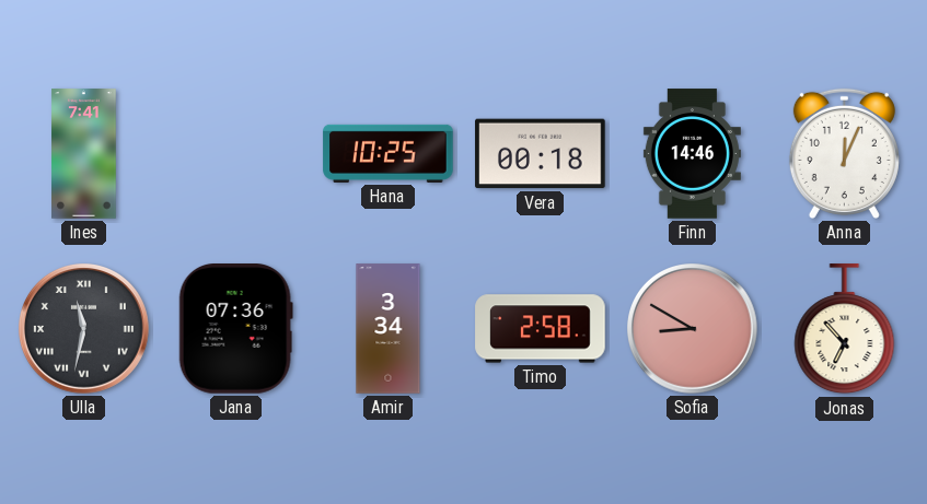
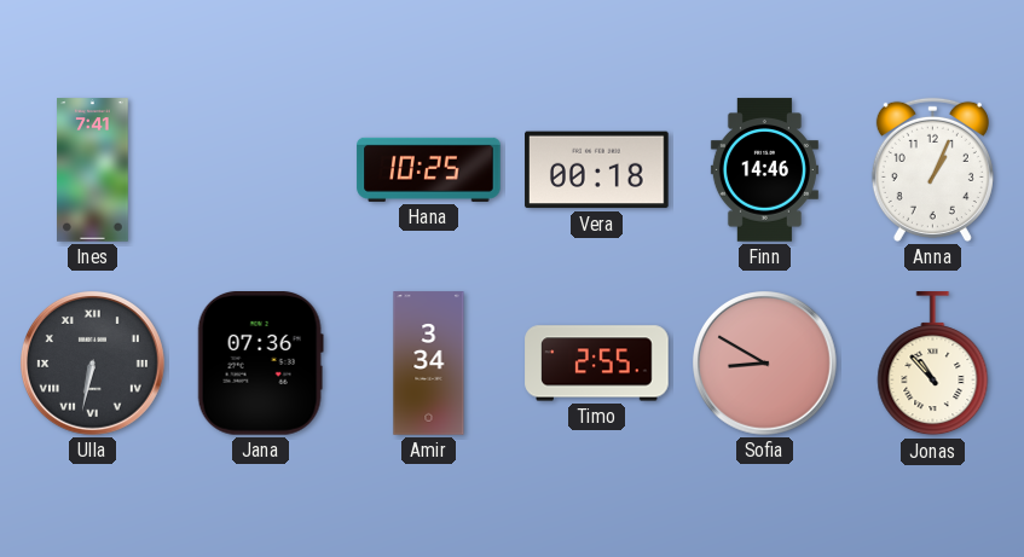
Anna: 12:04 -> 1:04 (932, 169)
Ulla: 11:32 -> 6:32 (93, 364)
Timo: 2:58 -> 2:55 (597, 364)
Jonas: 6:53 -> 10:53 (933, 364)
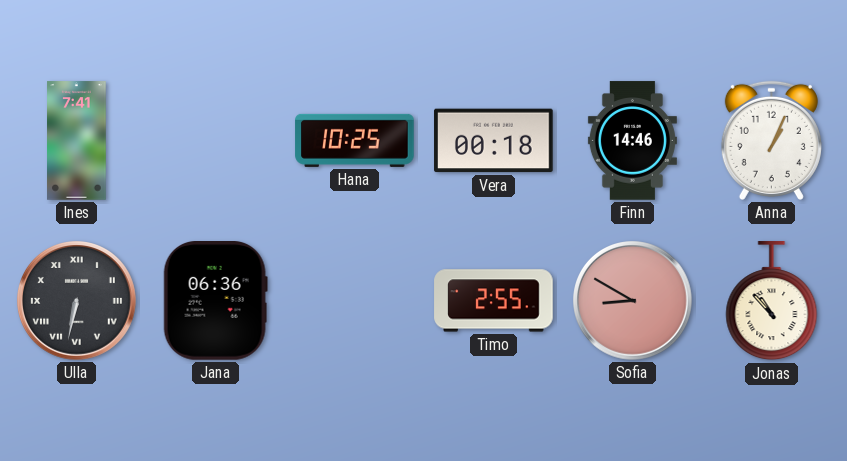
Jana: 07:36 -> 06:36 (215, 301)
Amir: 3:34 -> none (429, 364)
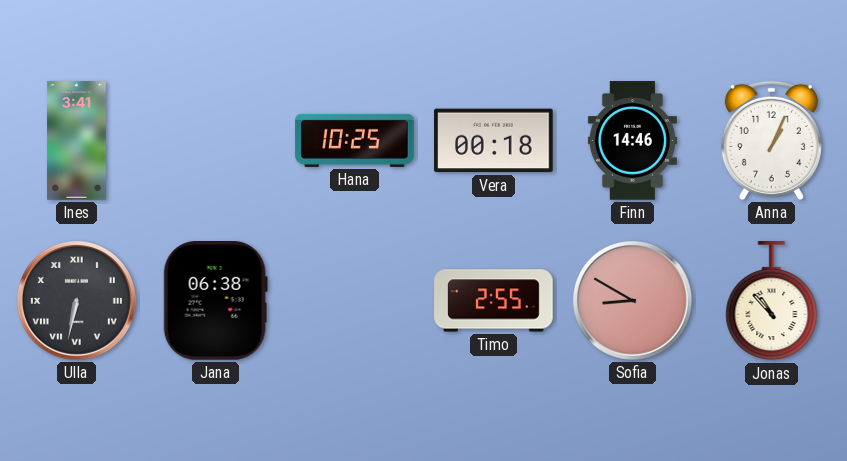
Ines: 7:41 -> 3:41 (77, 141)
Jana: 06:36 -> 06:38 (215, 301)
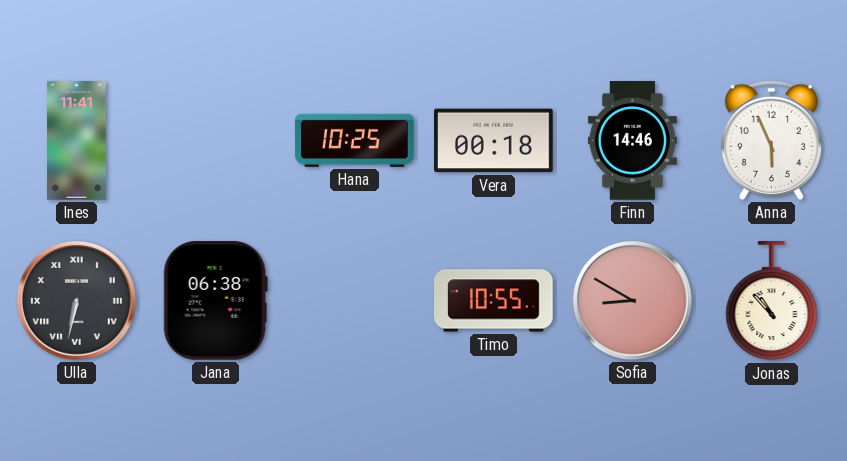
Ines: 3:41 -> 11:41 (77, 141)
Anna: 1:04 -> 5:56 (771, 140)
Timo: 2:55 -> 10:55 (494, 301)
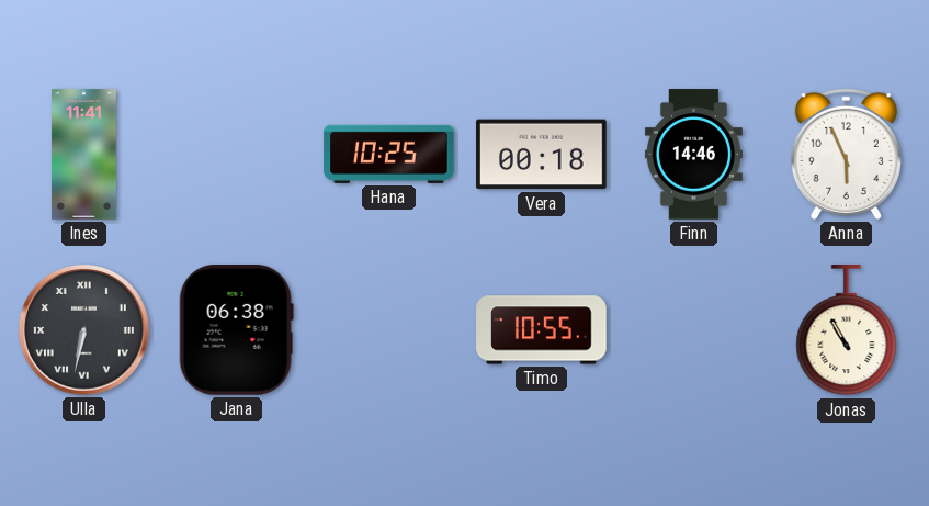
Sofia: 8:50 -> none (633, 301)
Jonas: 10:53 -> 10:55 (847, 330)
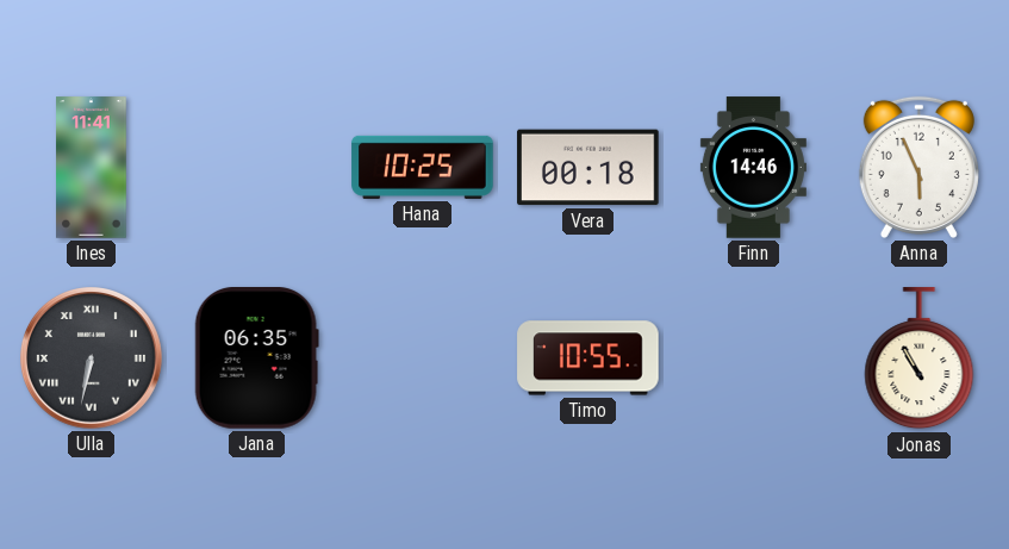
Jana: 06:38 -> 06:35 (256, 358)
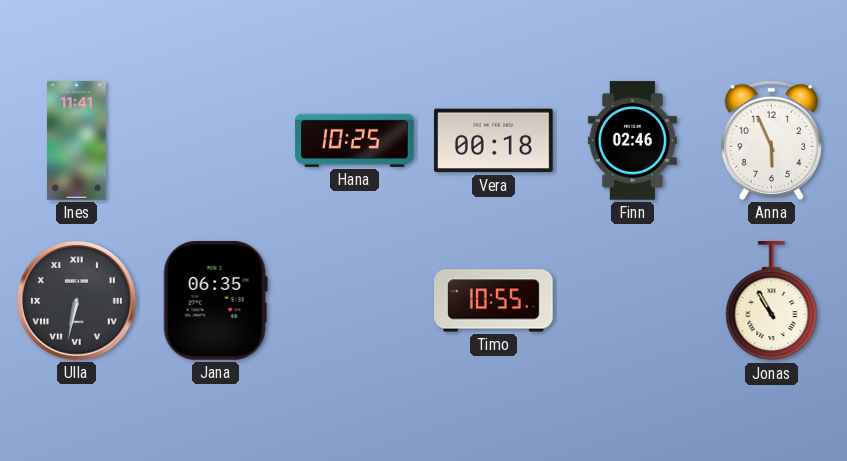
Finn: 14:46 -> 02:46 (632, 141)
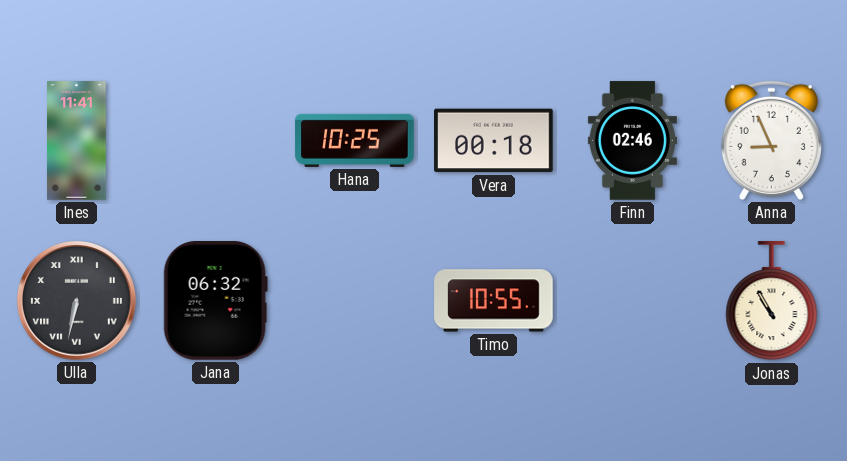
Anna: 5:56 -> 8:56 (771, 140)
Jana: 06:35 -> 06:32 (215, 301)
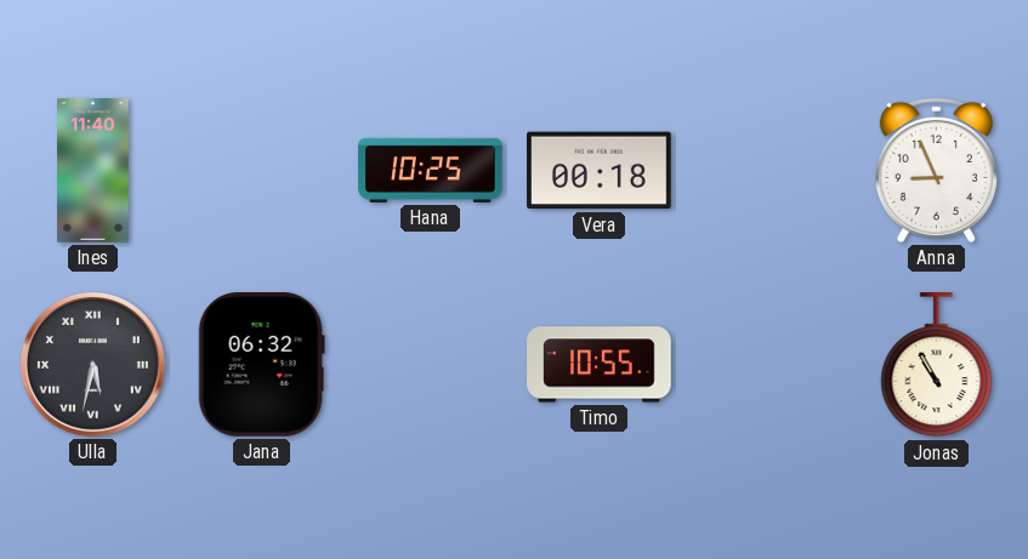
Ines: 11:41 -> 11:40 (93, 171)
Finn: 02:46 -> none (632, 141)
Ulla: 6:32 -> 5:32 (93, 365)
